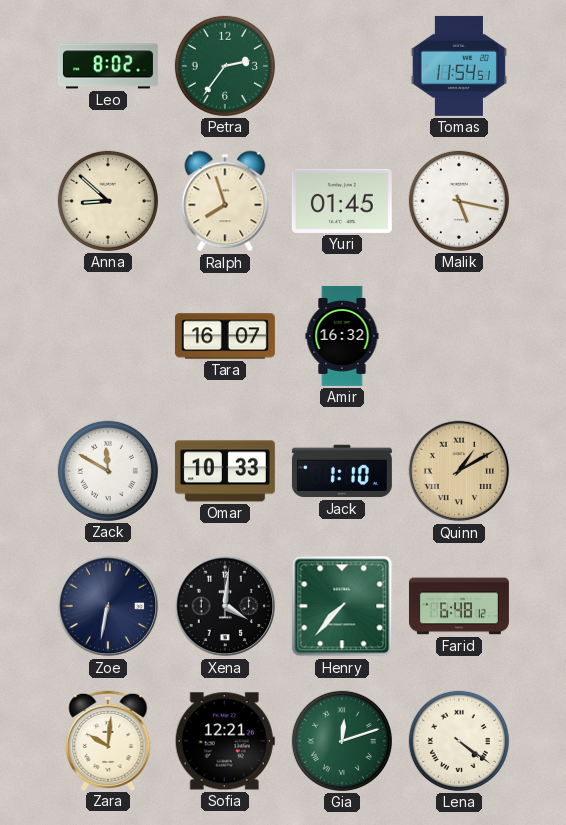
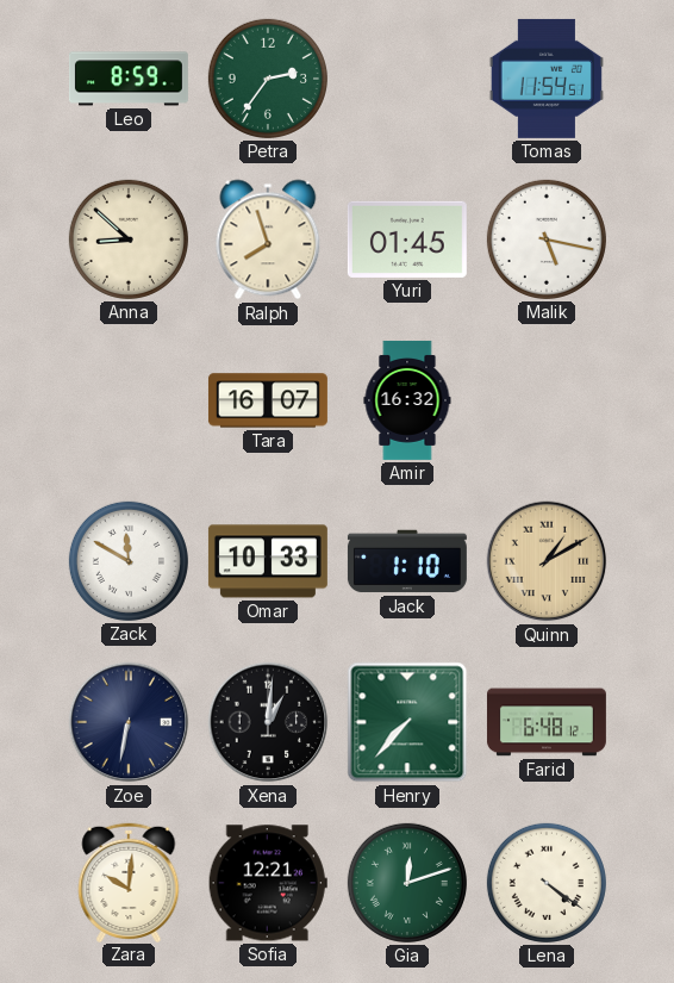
Leo: 8:02 -> 8:59 (129, 79)
Xena: 4:01 -> 1:01 (268, 722)
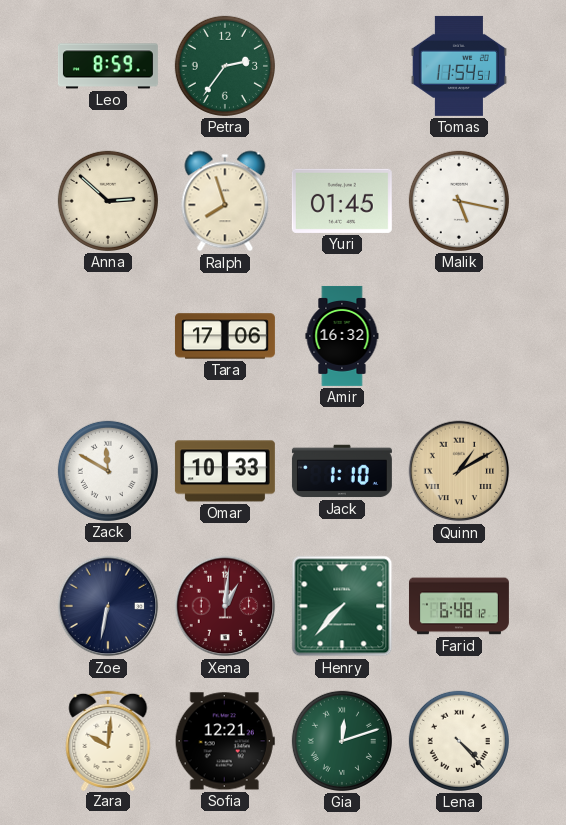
Anna: 8:52 -> 2:52 (108, 201)
Tara: 16:07 -> 17:06 (225, 336)
Xena dial: black -> burgundy (225, 606)
Lena: 4:21 -> 4:23 (459, 741)
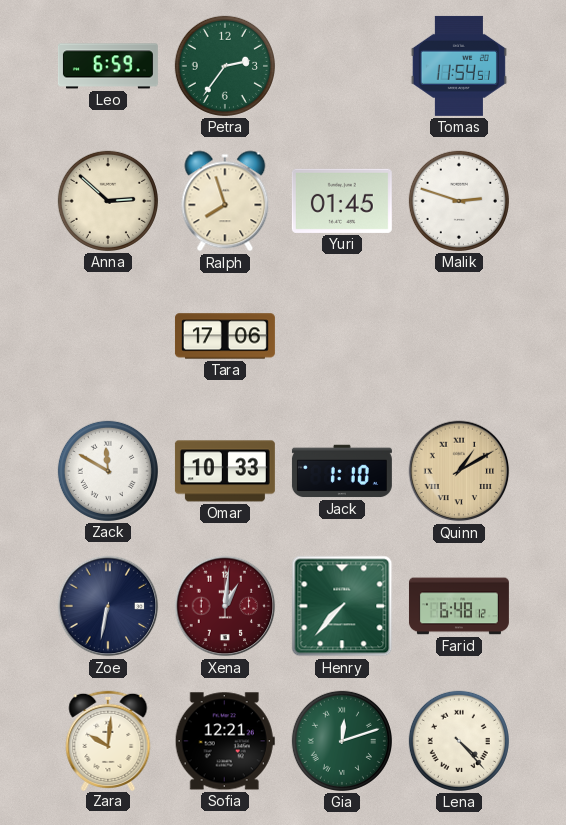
Leo: 8:59 -> 6:59 (108, 66)
Malik: 5:17 -> 2:48 (459, 201)
Amir: 16:32 -> none (342, 336)
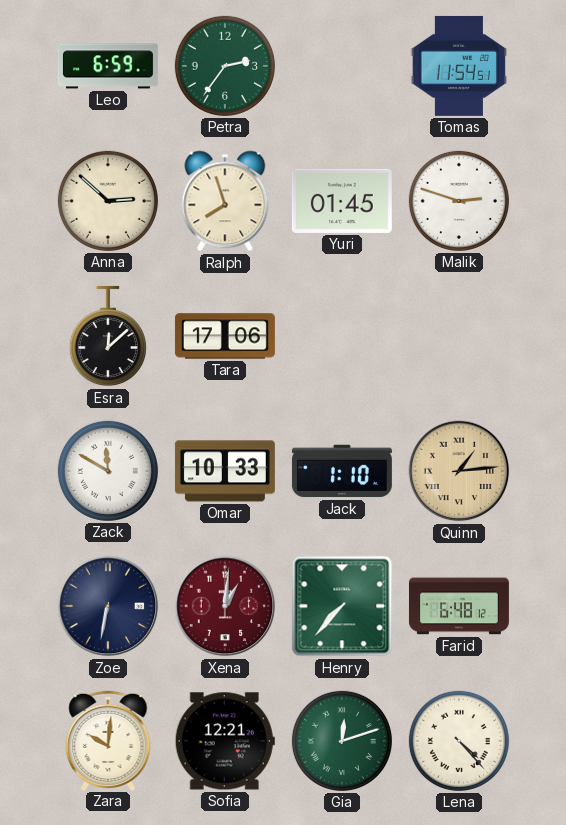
Esra: none -> 12:08 (108, 336)
Quinn: 1:10 -> 1:14 (459, 471)
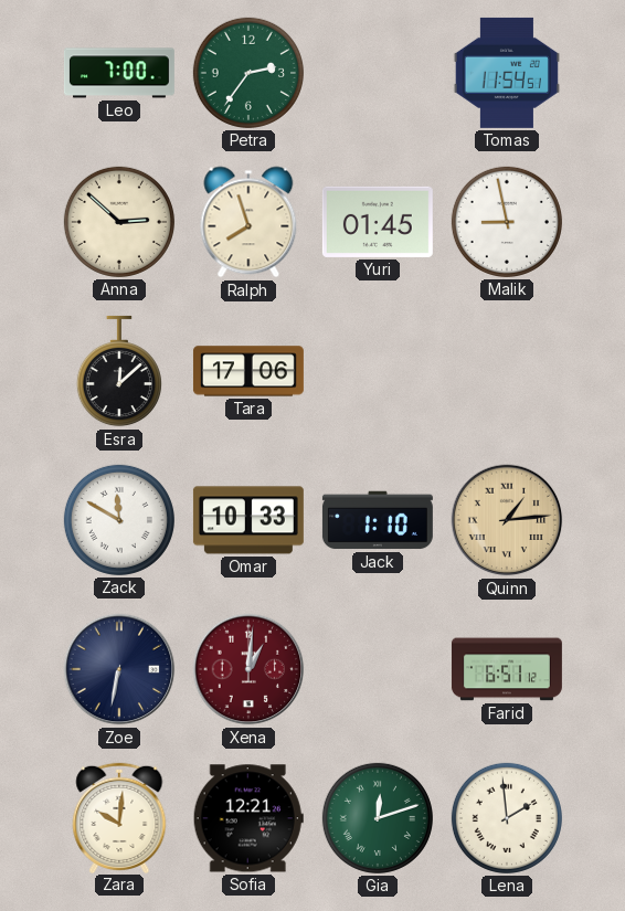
Leo: 6:59 -> 7:00 (119, 73)
Malik: 2:48 -> 8:58 (507, 222)
Henry: 7:37 -> none (342, 606)
Farid: 6:48 -> 6:51 (507, 669)
Lena: 4:23 -> 1:59 (507, 818)
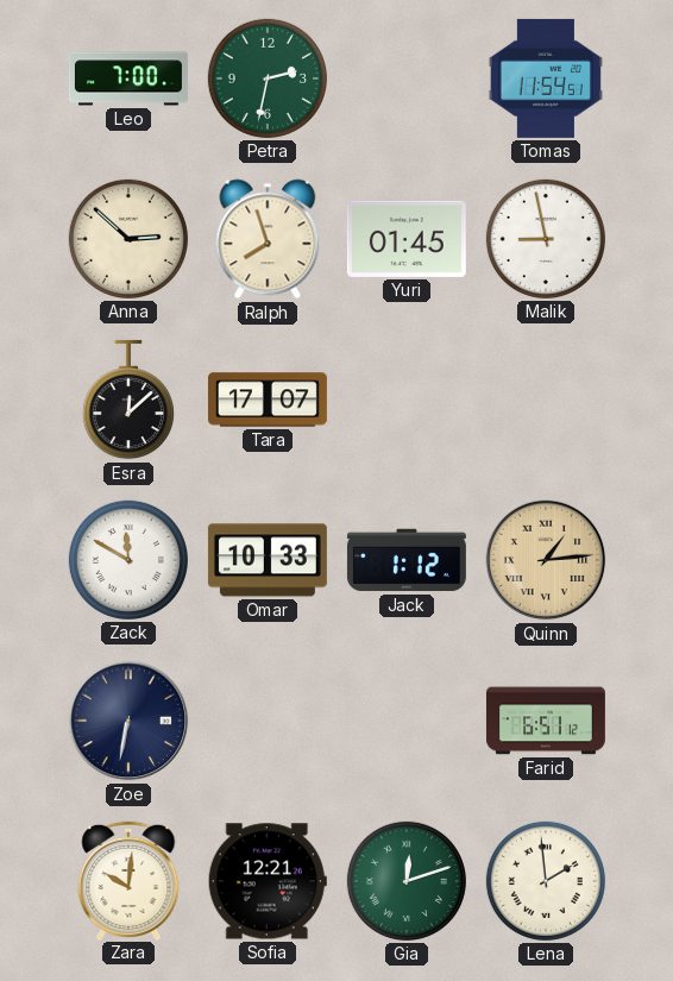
Petra: 2:36 -> 2:32 (268, 78)
Tara: 17:06 -> 17:07 (268, 400)
Jack: 1:10 -> 1:12 (407, 560)
Xena: 1:01 -> none (248, 669)
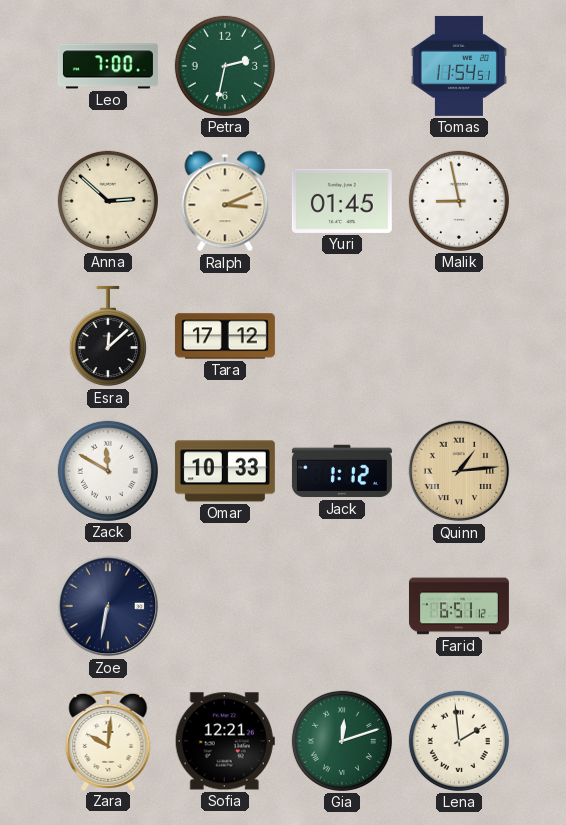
Ralph: 7:57 -> 3:11 (225, 201)
Tara: 17:07 -> 17:12 (225, 336)
